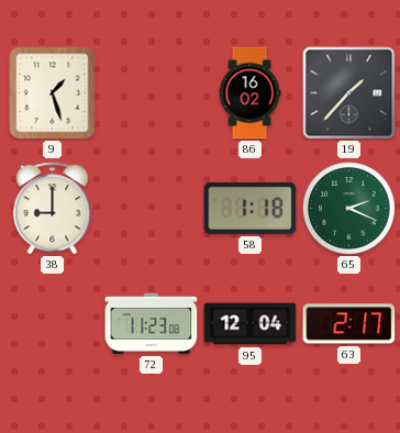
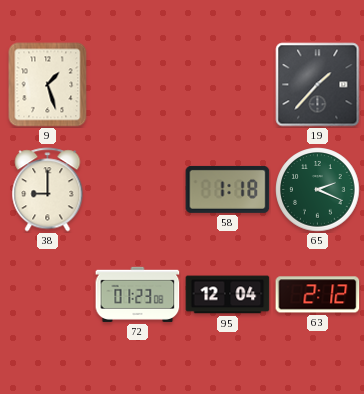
86: 16:02 -> none (249, 93)
72: 11:23 -> 01:23 (138, 294)
63: 2:17 -> 2:12 (318, 295)
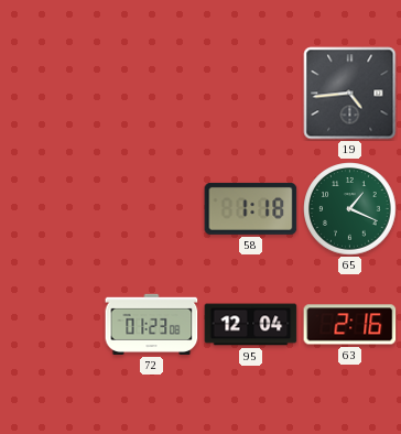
9: 1:27 -> none (48, 85)
19: 1:37 -> 4:44 (350, 94)
38: 9:00 -> none (48, 190)
65: 2:19 -> 1:19 (350, 209)
63: 2:12 -> 2:16 (350, 325)
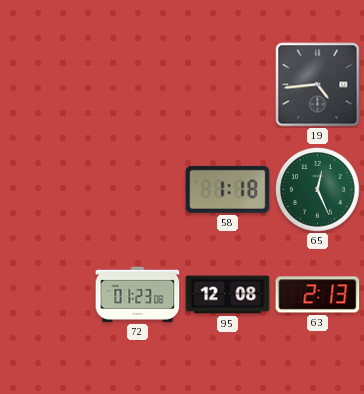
65: 1:19 -> 12:26 (318, 190)
95: 12:04 -> 12:08 (228, 295)
63: 2:16 -> 2:13 (318, 295)
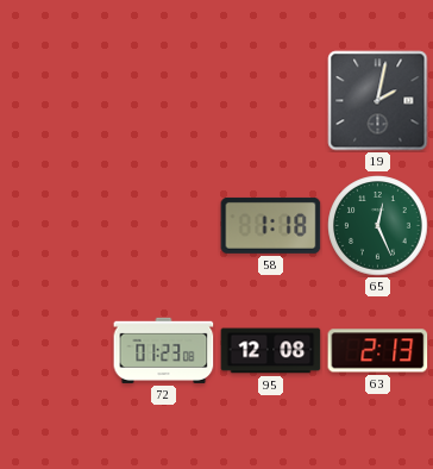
19: 4:44 -> 2:02 (378, 101)
